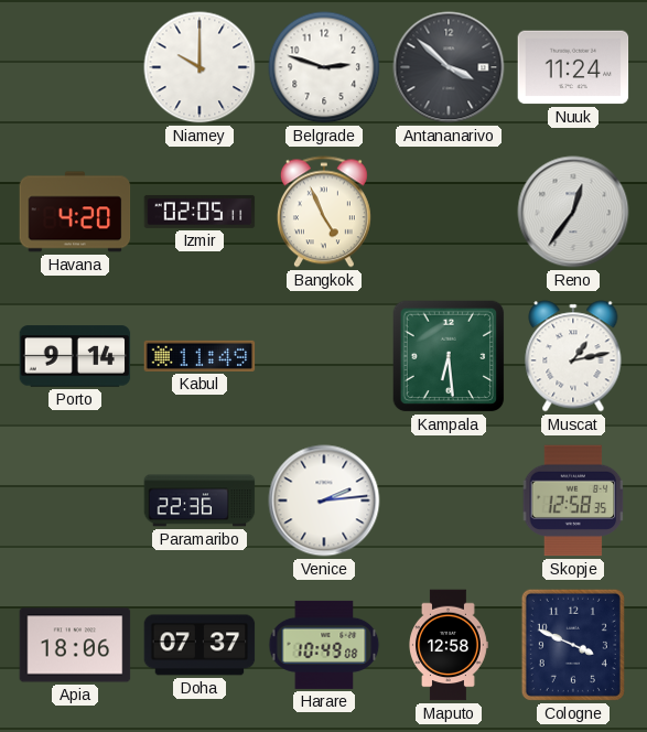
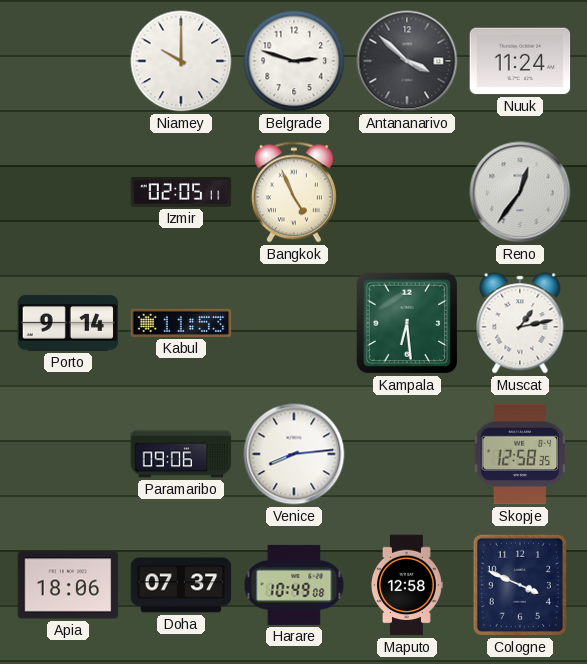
Havana: 4:20 -> none (75, 212)
Kabul: 11:49 -> 11:53 (181, 323)
Paramaribo: 22:36 -> 09:06 (181, 454)
Venice: 2:14 -> 8:14 (294, 454)
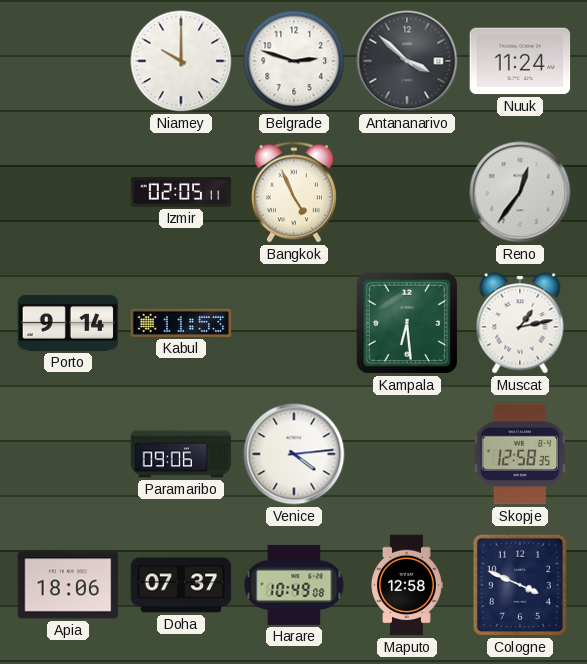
Venice: 8:14 -> 4:14 (294, 454)
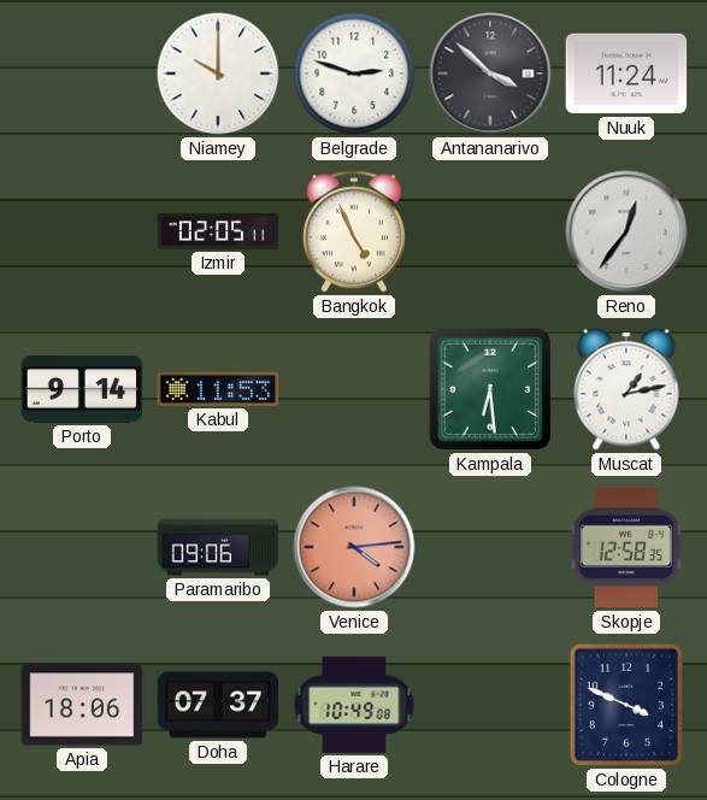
Venice dial: white -> salmon (354, 547)
Maputo: 12:58 -> none (407, 585)
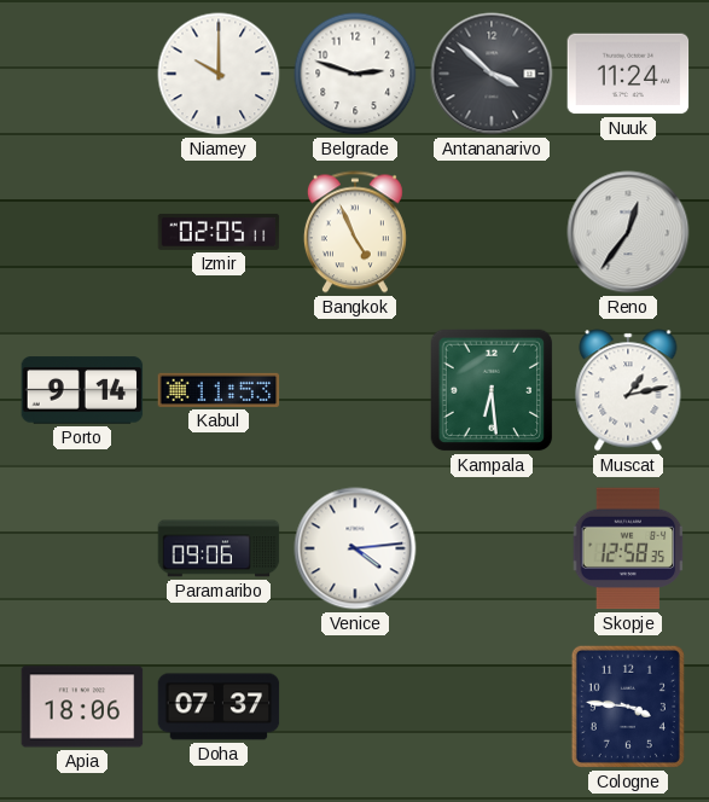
Venice dial: salmon -> white (355, 548)
Harare: 10:49 -> none (354, 705)
Cologne: 3:49 -> 3:46 (628, 707)
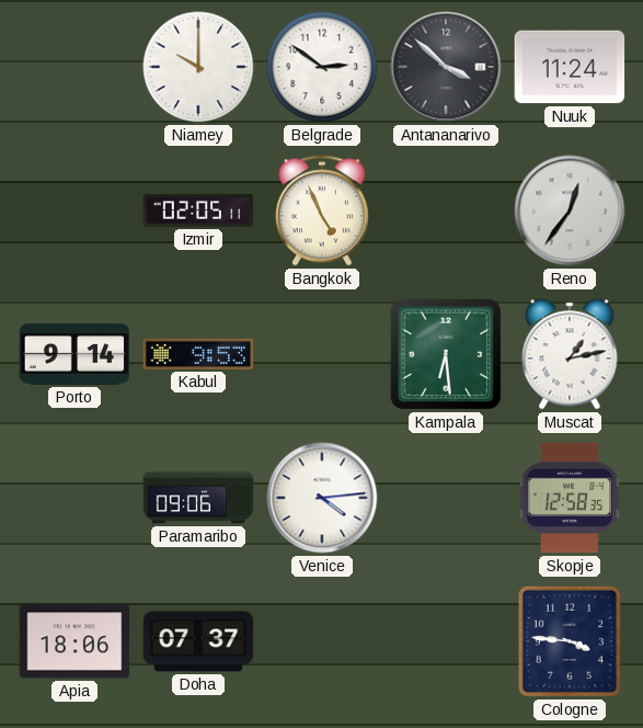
Belgrade: 2:48 -> 2:51 (322, 67)
Kabul: 11:53 -> 9:53 (198, 354)
